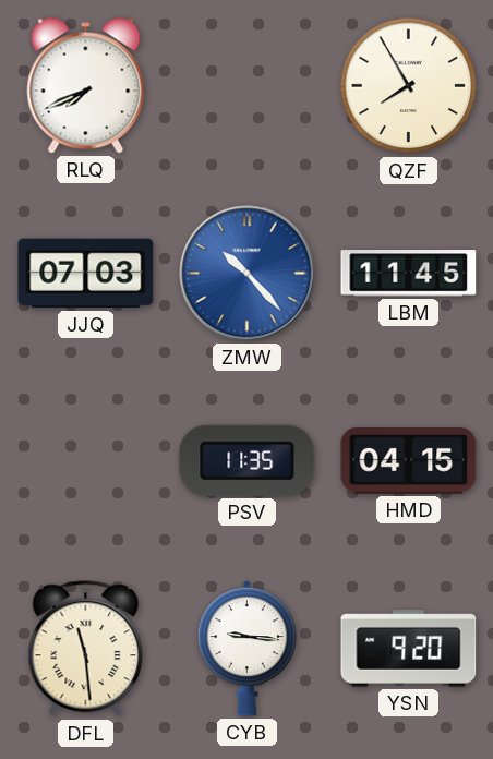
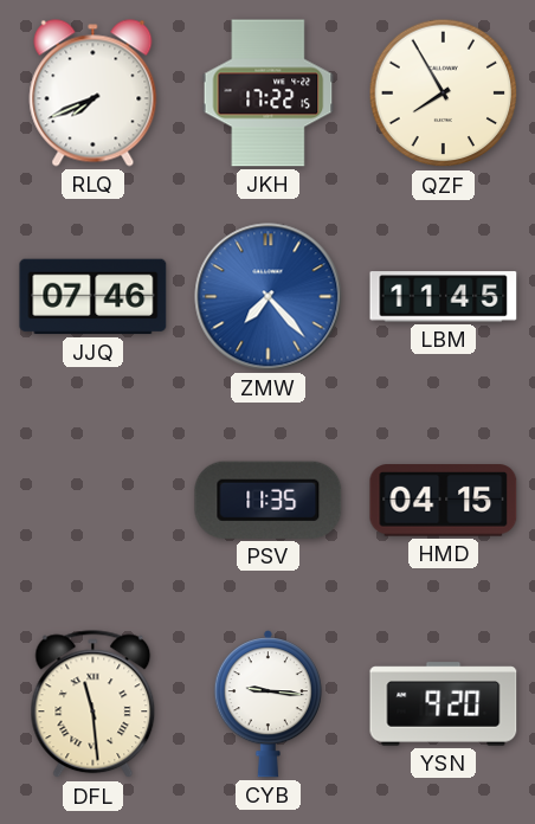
JKH: none -> 17:22 (269, 94)
JJQ: 07:03 -> 07:46 (94, 297)
ZMW: 10:23 -> 7:23 (269, 297)
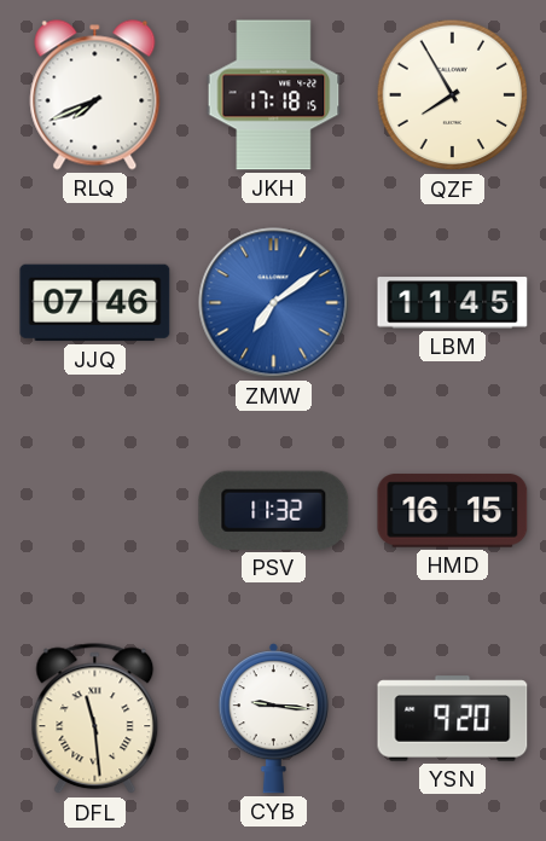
JKH: 17:22 -> 17:18 (274, 95)
ZMW: 7:23 -> 7:09 (274, 303)
PSV: 11:35 -> 11:32 (274, 510)
HMD: 04:15 -> 16:15 (453, 511)
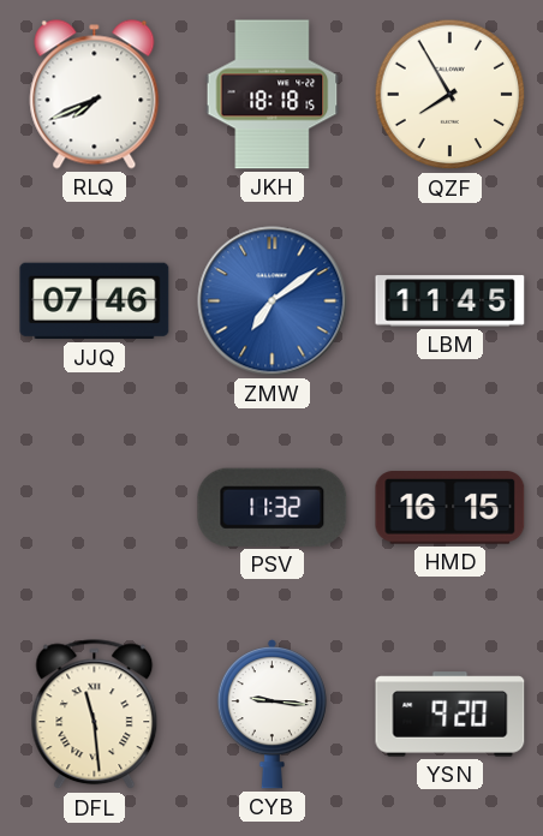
JKH: 17:18 -> 18:18 (273, 95)
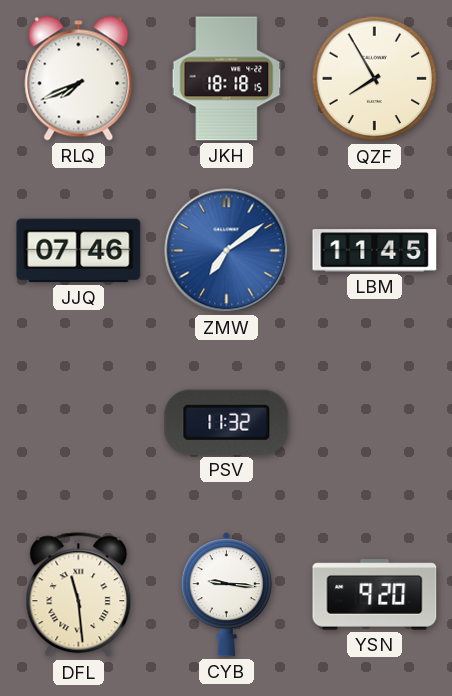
HMD: 16:15 -> none (450, 508)
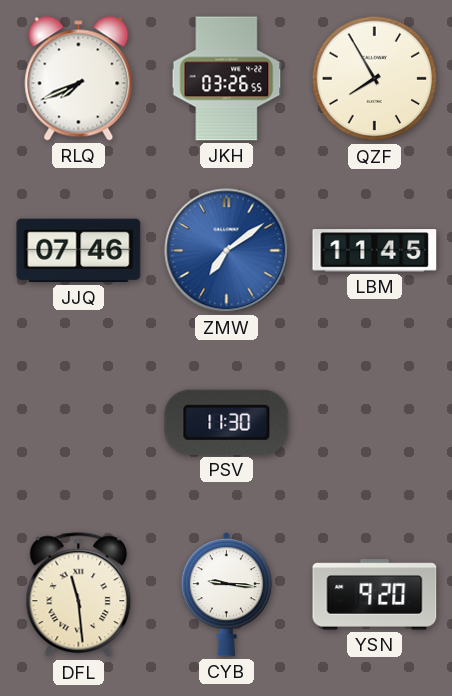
JKH: 18:18 -> 03:26 (227, 79)
PSV: 11:32 -> 11:30 (227, 422)
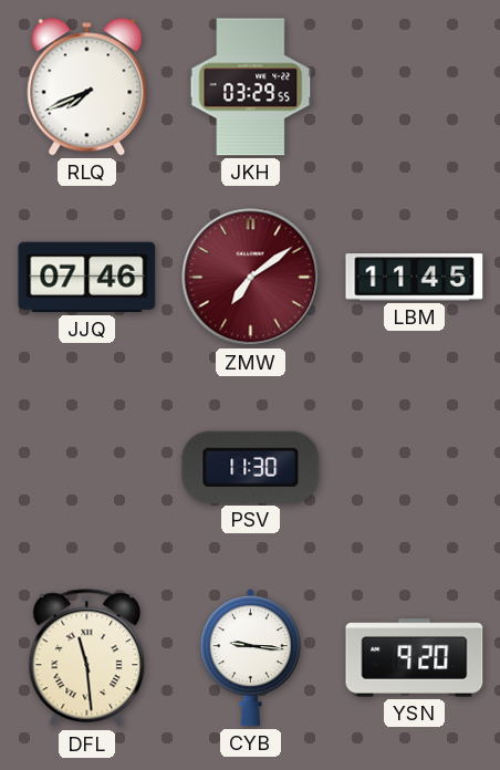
JKH: 03:26 -> 03:29 (251, 87)
QZF: 7:55 -> none (375, 79)
ZMW dial: blue -> burgundy (251, 278)
